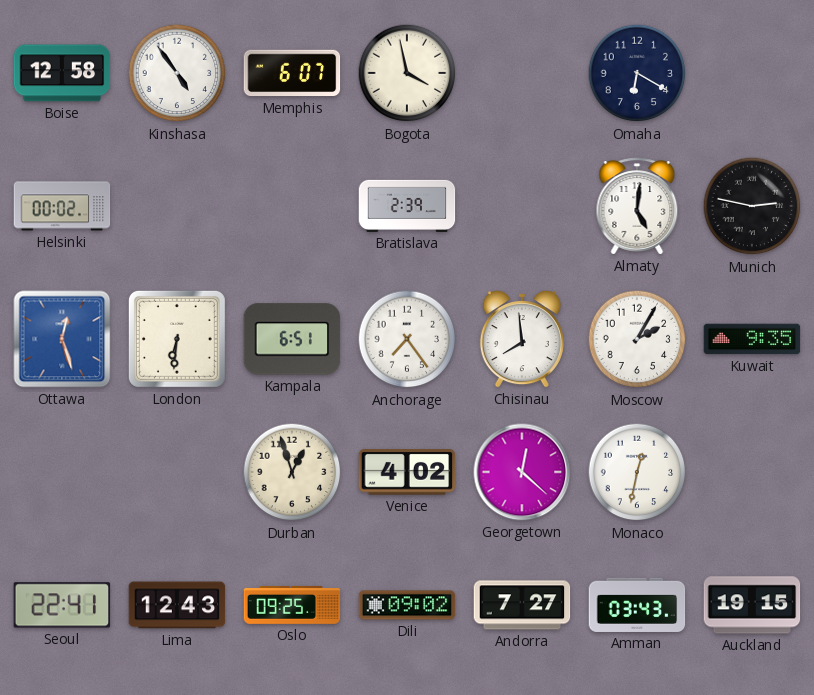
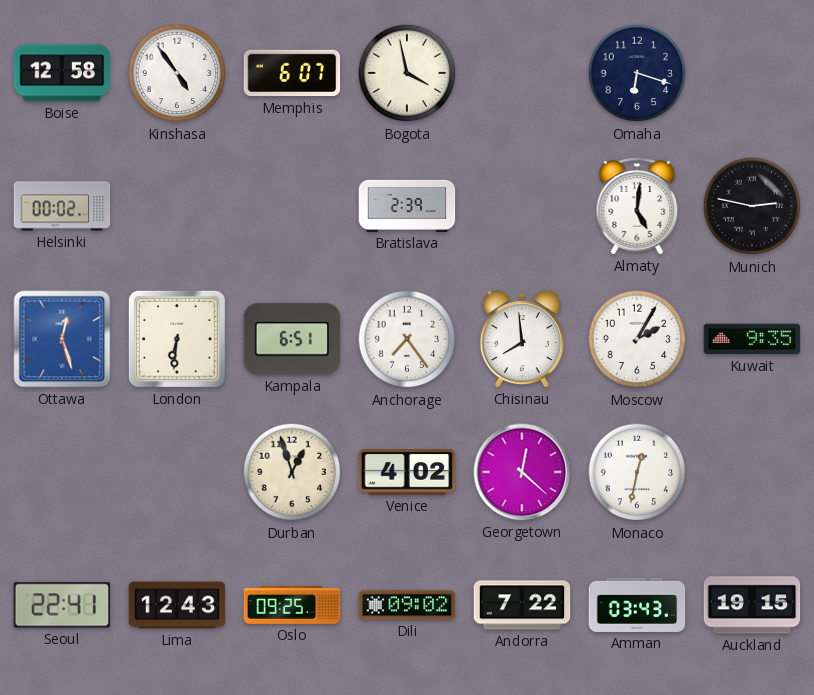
Omaha: 6:20 -> 6:18 (637, 73)
Andorra: 7:27 -> 7:22 (522, 605)
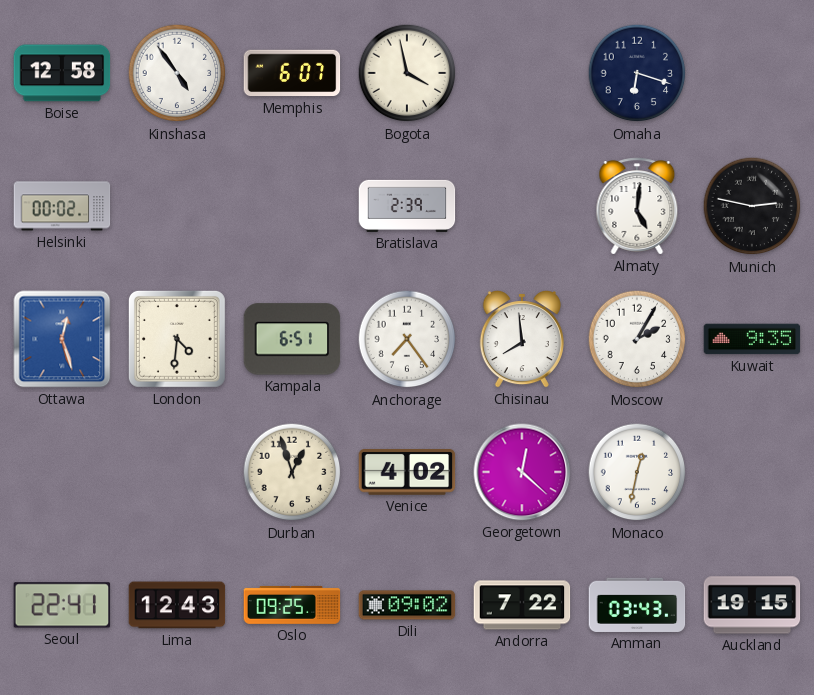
London: 6:31 -> 4:31 (177, 339)
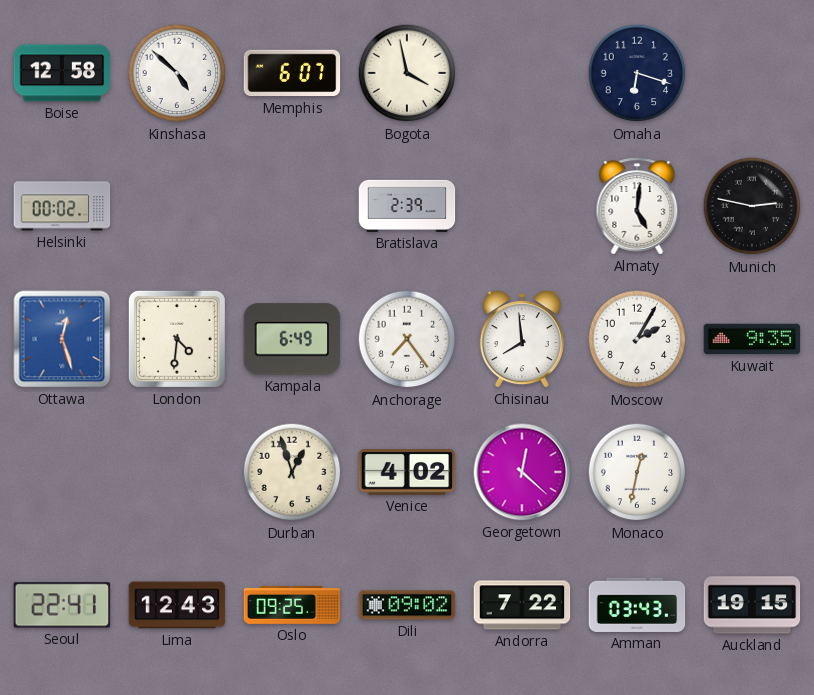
Kinshasa: 4:54 -> 4:52 (177, 73)
Kampala: 6:51 -> 6:49 (292, 339)
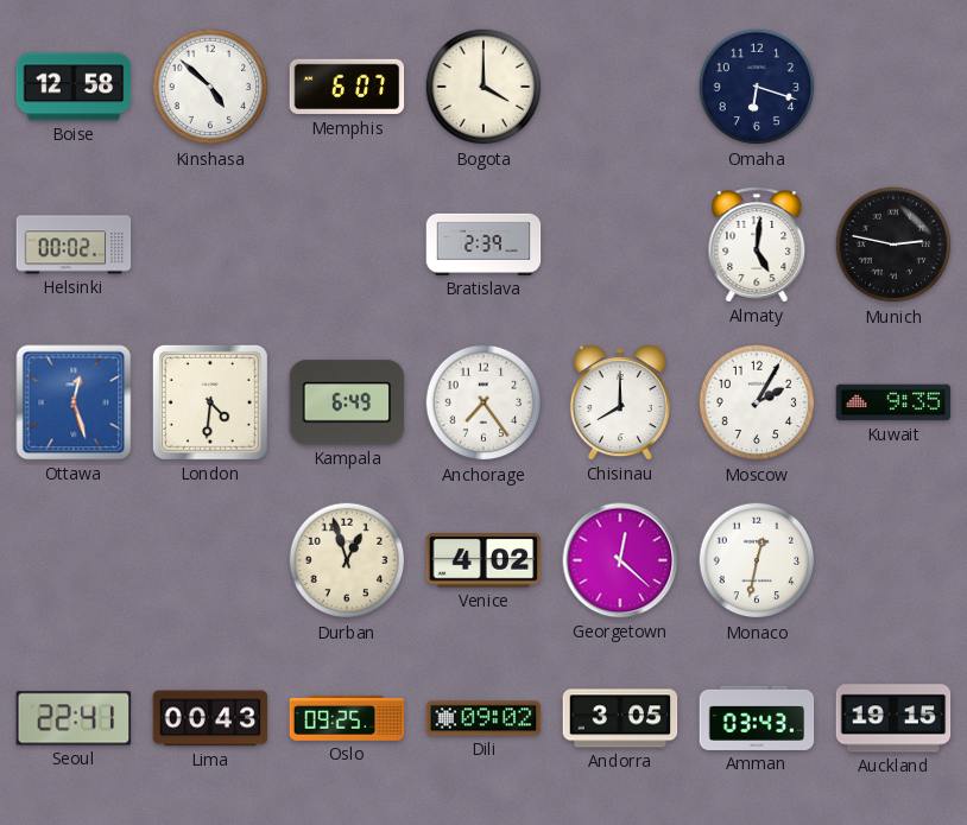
Bogota: 3:58 -> 4:00 (483, 87)
Chisinau: 7:59 -> 8:00 (620, 404)
Lima: 12:43 -> 00:43 (210, 718)
Andorra: 7:22 -> 3:05 (620, 718)
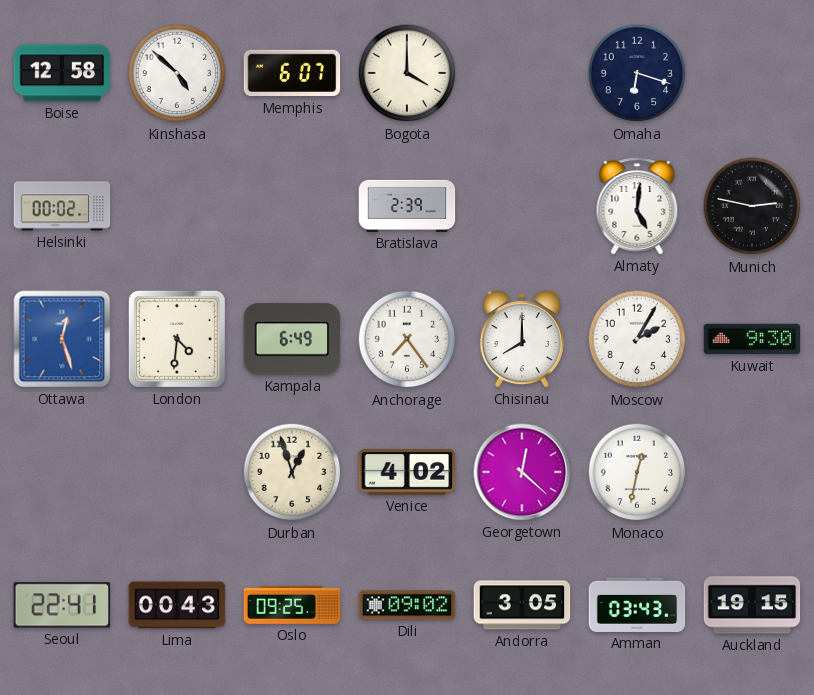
Kuwait: 9:35 -> 9:30 (752, 339)
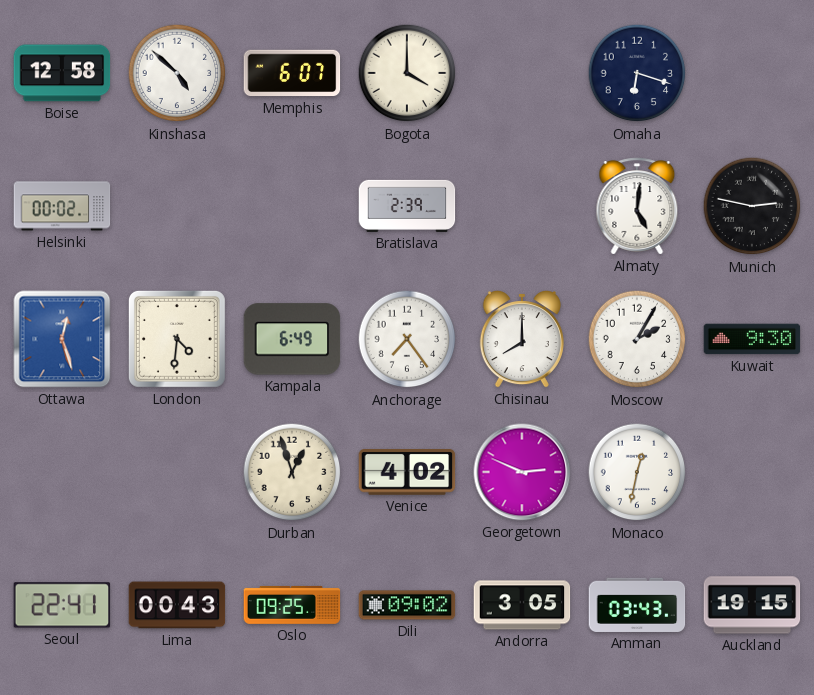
Georgetown: 12:22 -> 2:49 (522, 472)
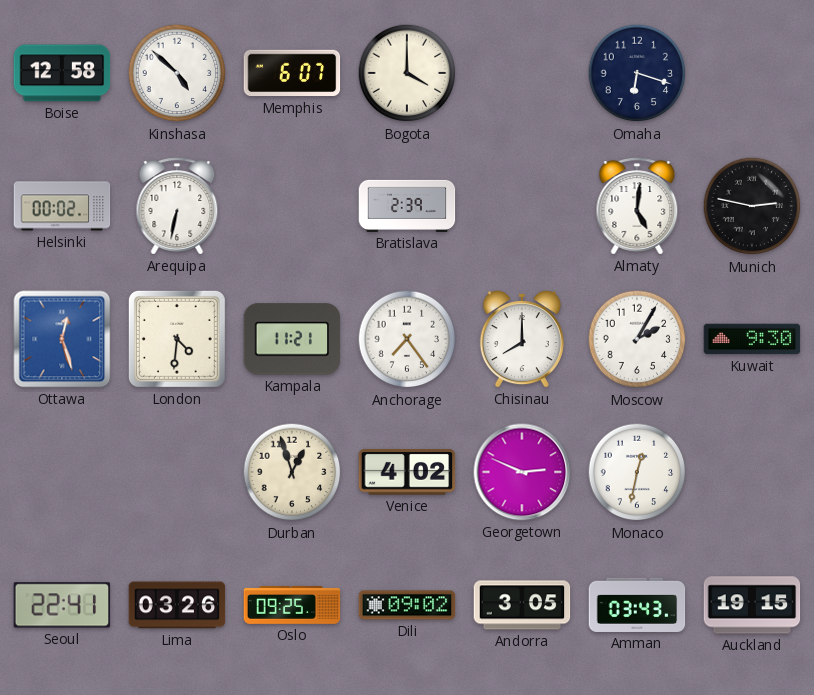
Arequipa: none -> 6:32 (177, 206)
Kampala: 6:49 -> 11:21 (292, 339)
Lima: 00:43 -> 03:26 (177, 605)
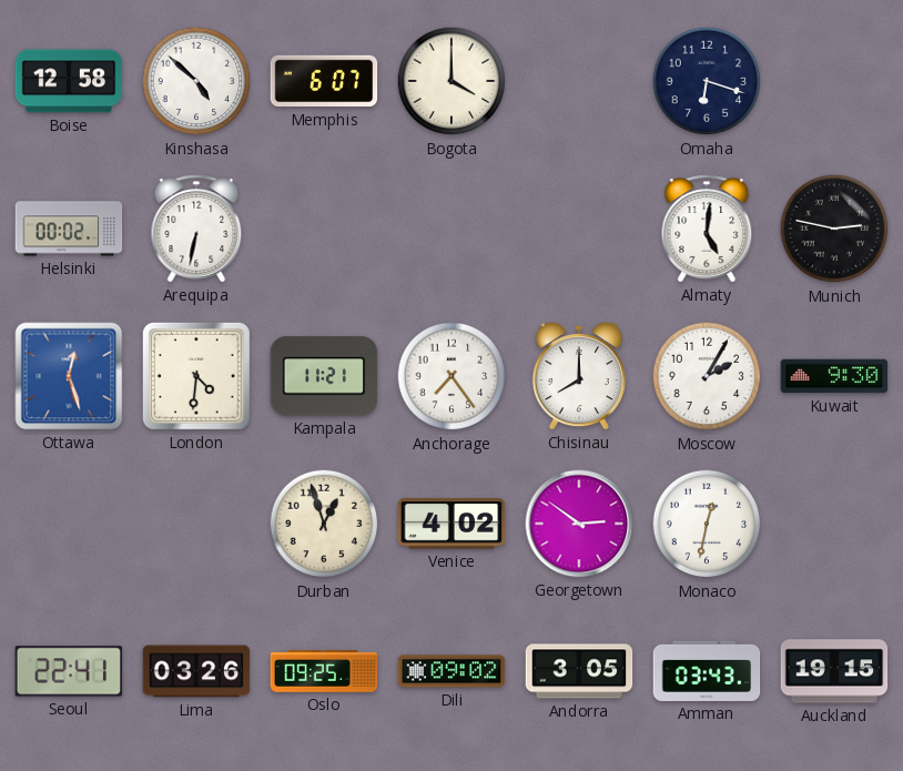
Bratislava: 2:39 -> none (407, 206)
Georgetown: 2:49 -> 2:51 (579, 524)
